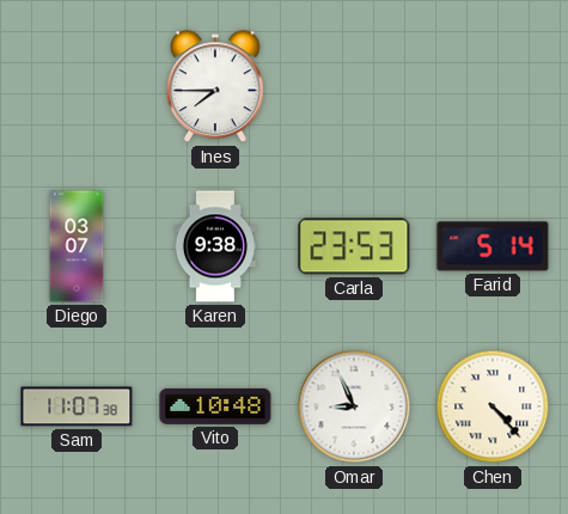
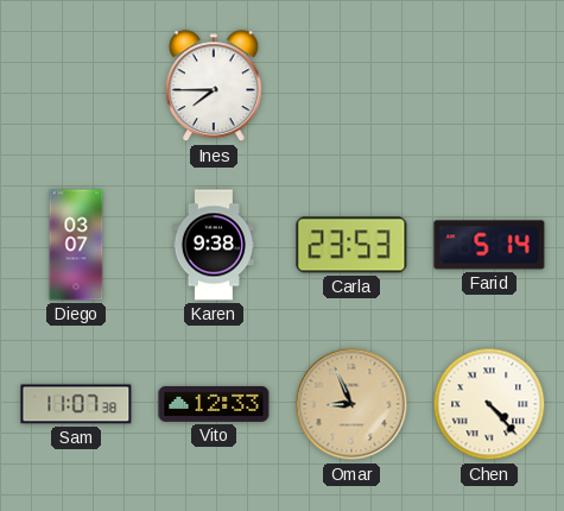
Vito: 10:48 -> 12:33 (214, 404)
Omar dial: white -> champagne (351, 404)
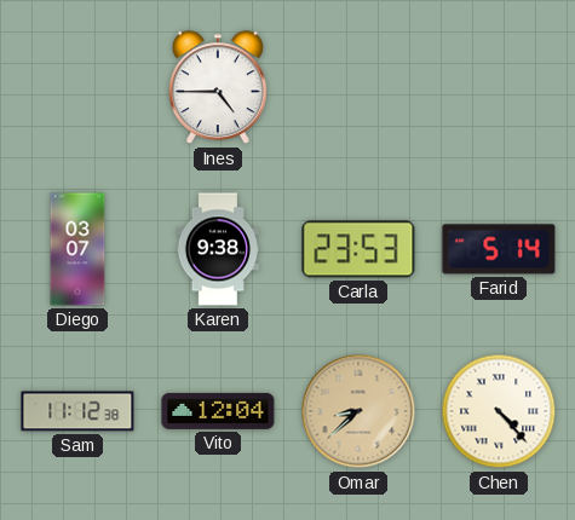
Ines: 7:45 -> 4:45 (218, 88)
Sam: 11:07 -> 11:12 (77, 411)
Vito: 12:33 -> 12:04 (218, 411)
Omar: 8:56 -> 8:38 (358, 411)
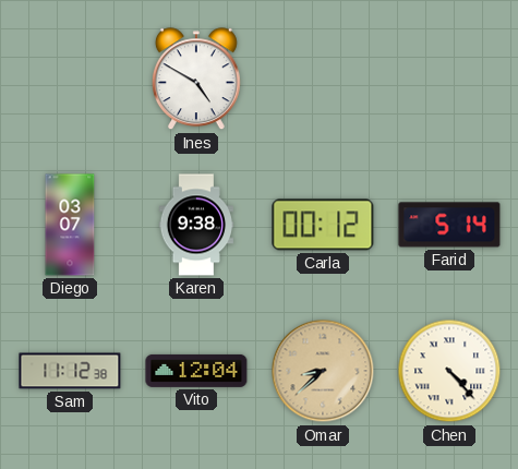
Ines: 4:45 -> 4:50 (196, 80)
Carla: 23:53 -> 00:12 (323, 225)
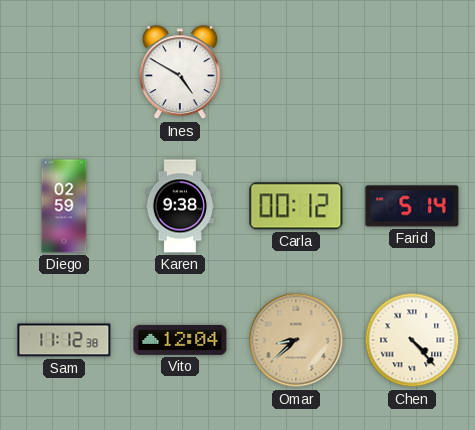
Diego: 03:07 -> 02:59 (64, 206)
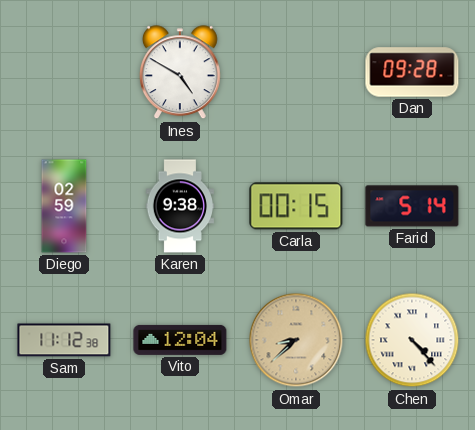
Dan: none -> 09:28 (412, 72)
Carla: 00:12 -> 00:15 (296, 206)
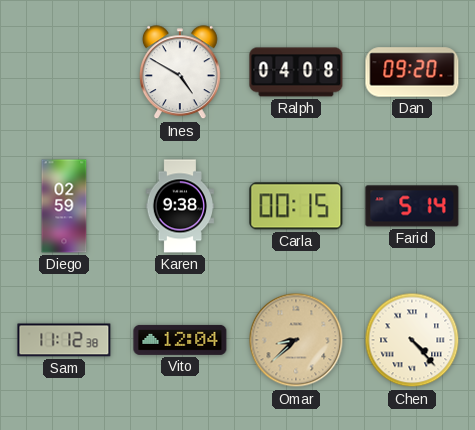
Ralph: none -> 04:08 (296, 72)
Dan: 09:28 -> 09:20 (412, 72)
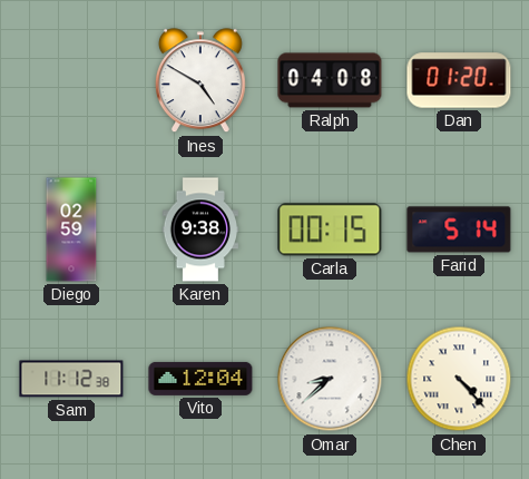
Dan: 09:20 -> 01:20 (459, 80)
Omar dial: champagne -> white (330, 379)
